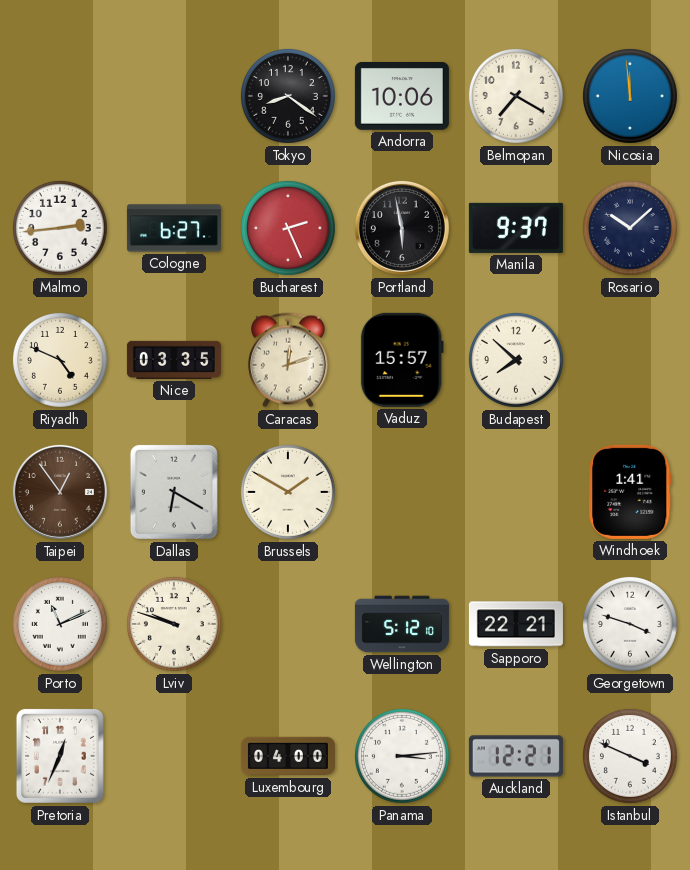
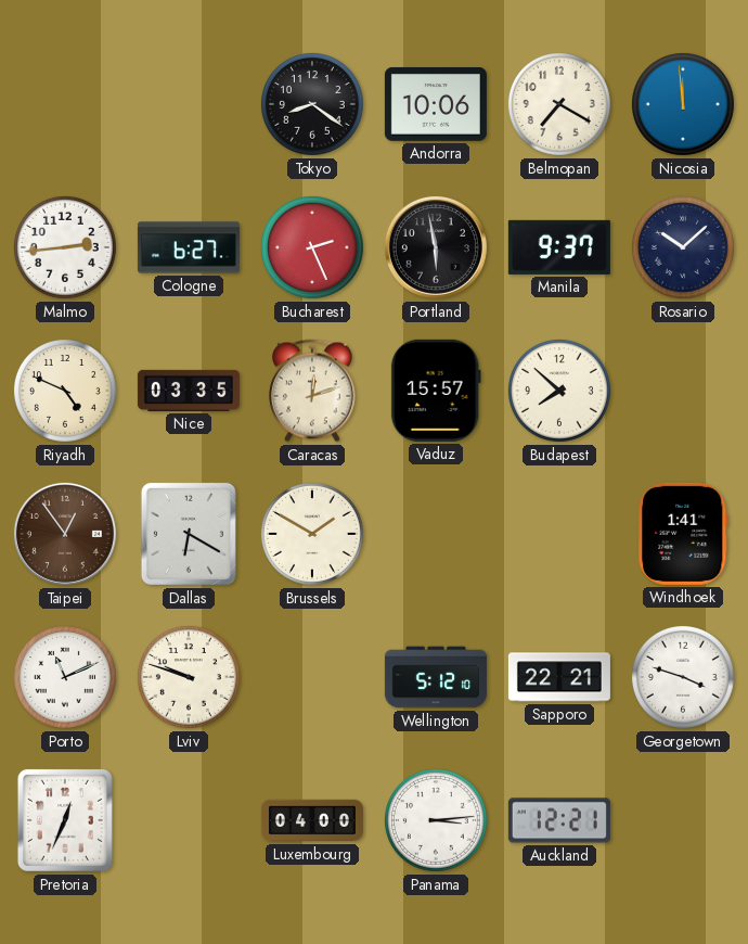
Istanbul: 3:49 -> none (630, 756)
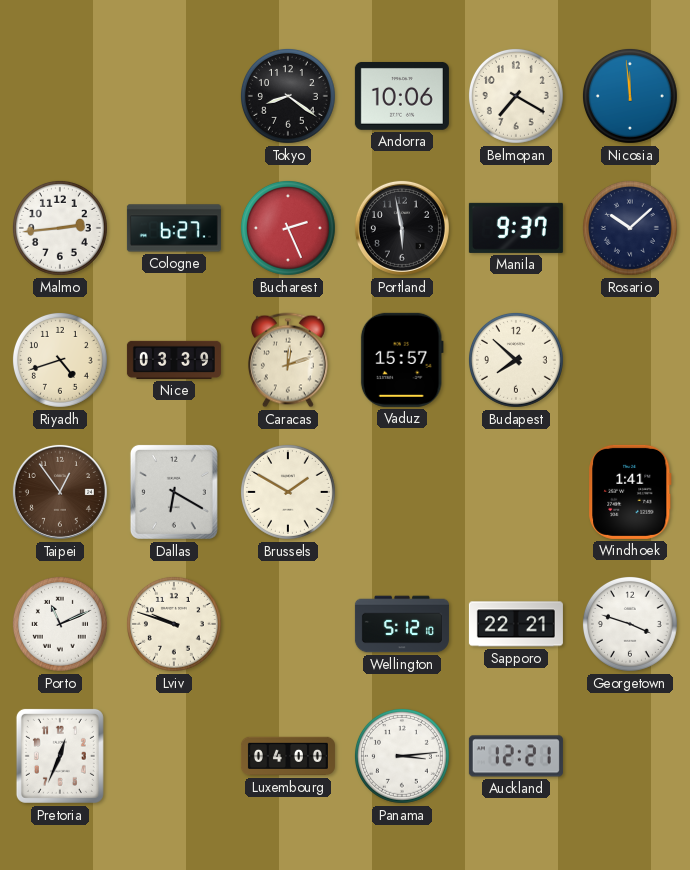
Riyadh: 4:49 -> 4:42 (60, 360)
Nice: 03:35 -> 03:39 (174, 360)
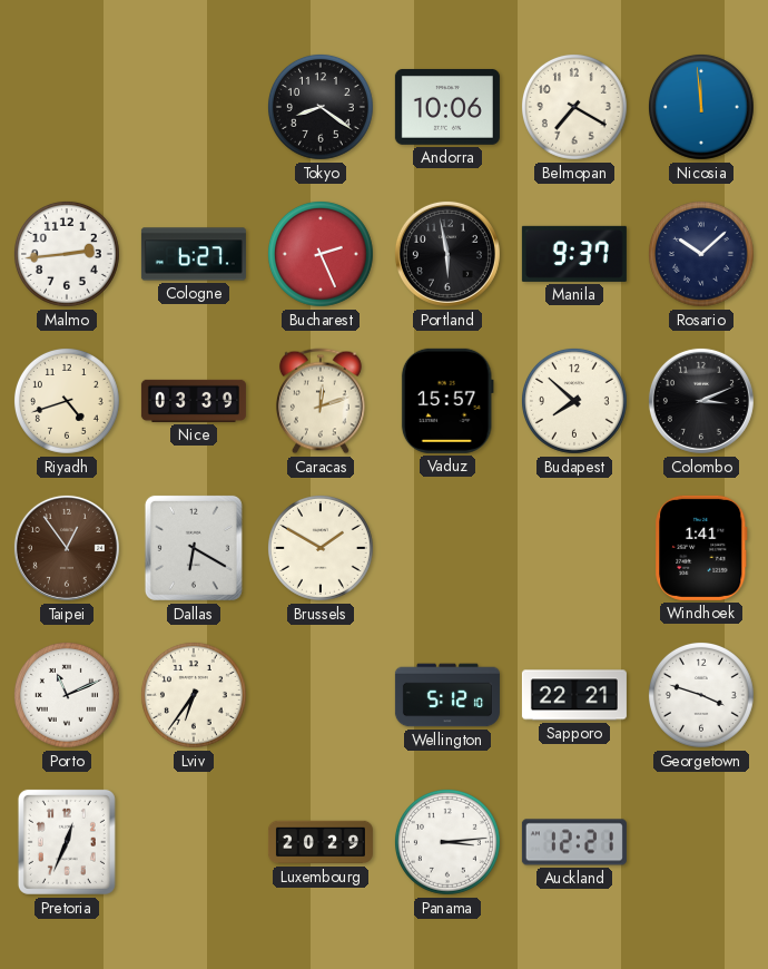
Colombo: none -> 3:11 (701, 401)
Lviv: 9:48 -> 6:36 (194, 695)
Luxembourg: 04:00 -> 20:29 (321, 842)
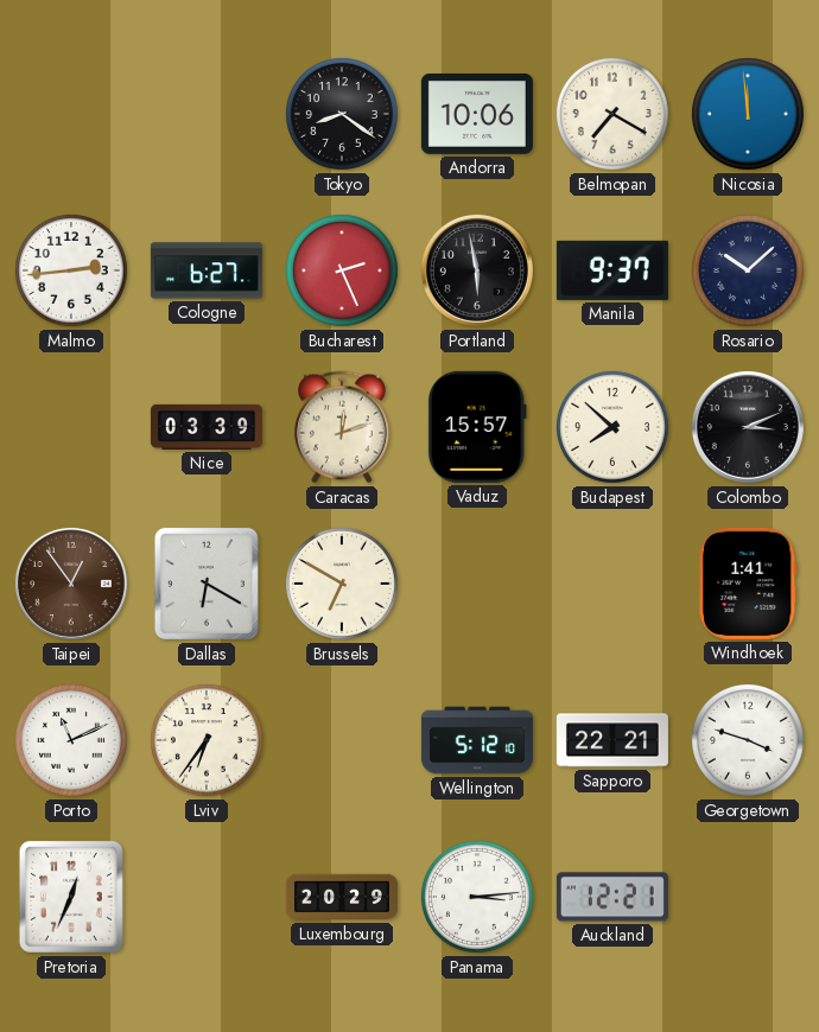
Riyadh: 4:42 -> none (67, 401)
Brussels: 1:50 -> 6:50 (342, 584)
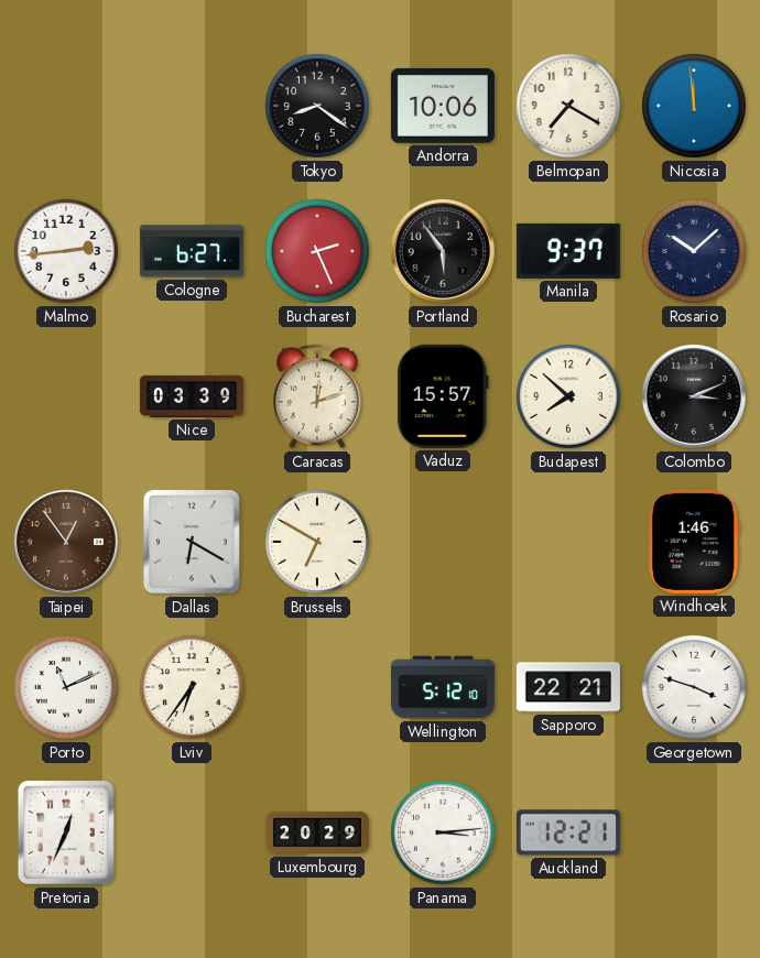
Portland: 5:58 -> 5:54 (443, 251)
Windhoek: 1:41 -> 1:46 (694, 542)
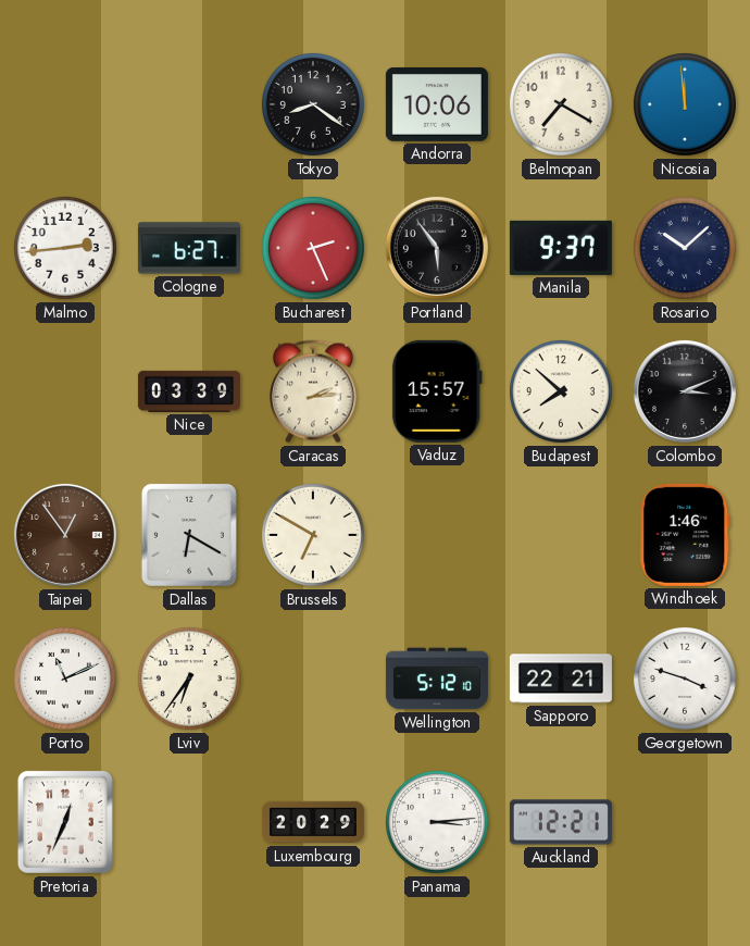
Caracas: 12:12 -> 2:14 (313, 391)
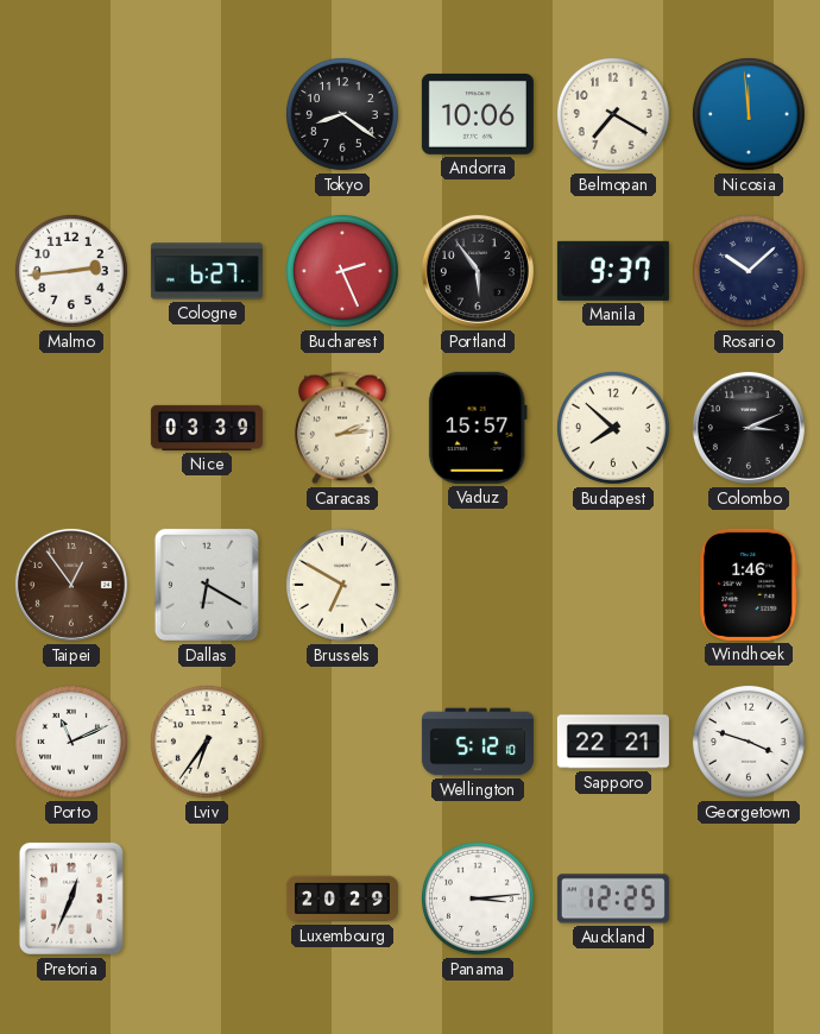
Auckland: 12:21 -> 12:25 (613, 899)
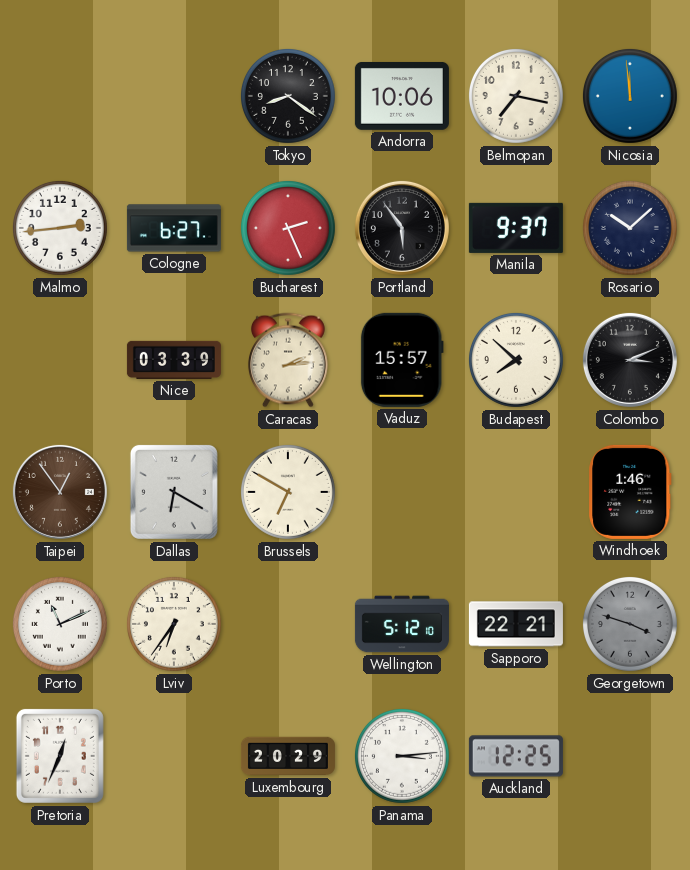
Belmopan: 7:20 -> 7:17 (516, 96)
Georgetown dial: white -> grey (630, 624)
